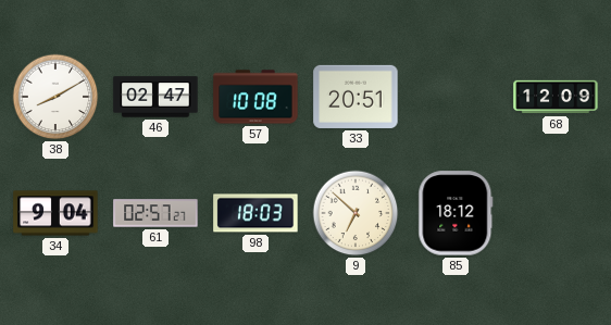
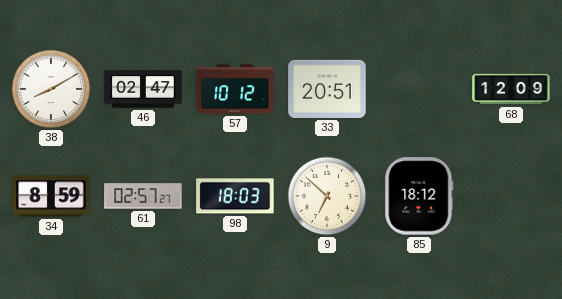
57: 10:08 -> 10:12 (235, 89)
34: 9:04 -> 8:59 (51, 196)
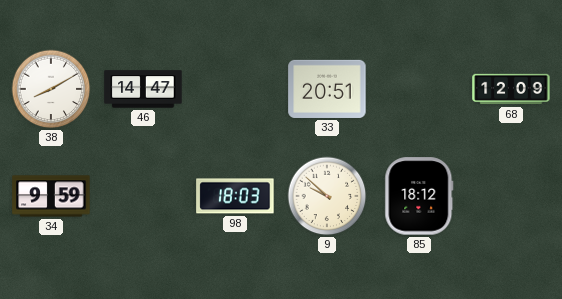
46: 02:47 -> 14:47 (143, 89)
57: 10:12 -> none (235, 89)
34: 8:59 -> 9:59 (51, 196)
61: 02:57 -> none (143, 196)
9: 6:52 -> 9:52 (327, 196)
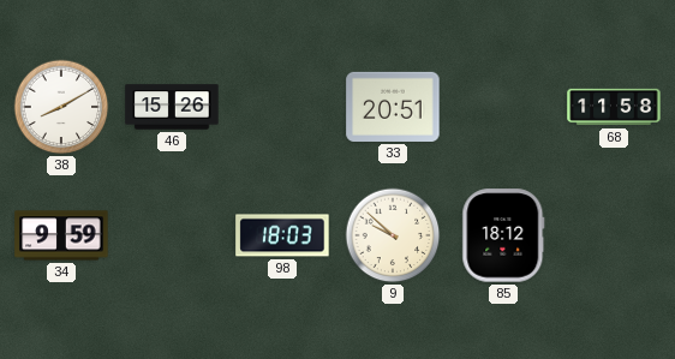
46: 14:47 -> 15:26 (172, 107)
68: 12:09 -> 11:58 (614, 107)
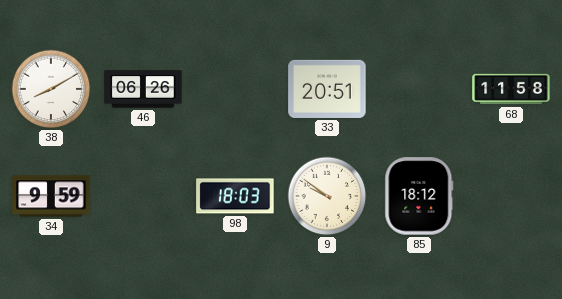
46: 15:26 -> 06:26 (143, 89)
9: 9:52 -> 9:51 (327, 196)
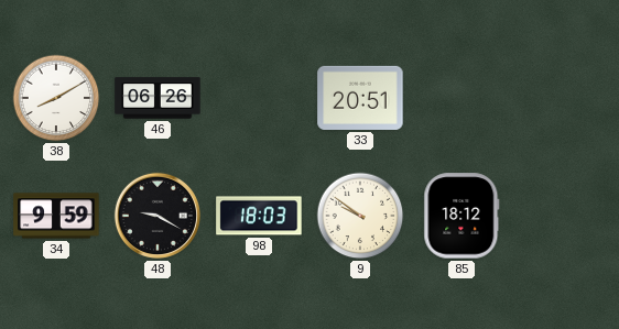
68: 11:58 -> none (511, 89)
48: none -> 9:20 (158, 216)
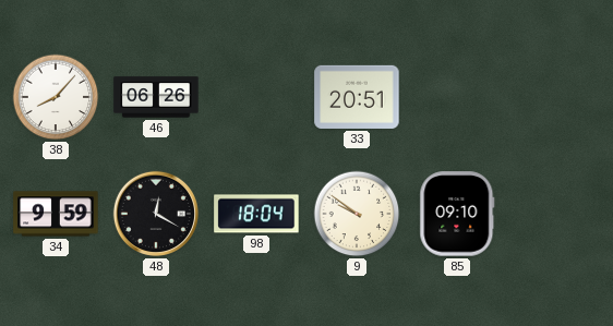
38: 8:10 -> 8:07 (56, 97)
48: 9:20 -> 12:20 (156, 214)
98: 18:03 -> 18:04 (256, 214)
85: 18:12 -> 09:10 (457, 214)
